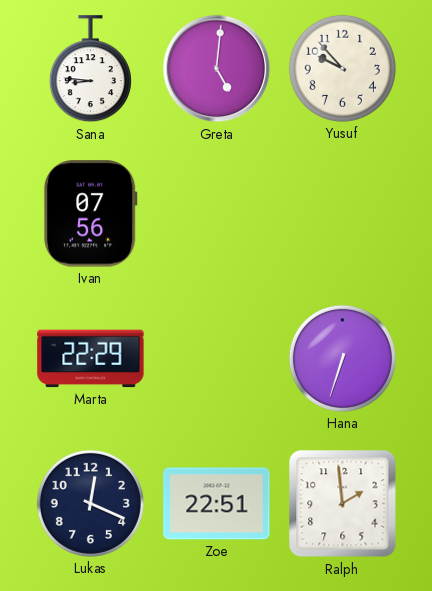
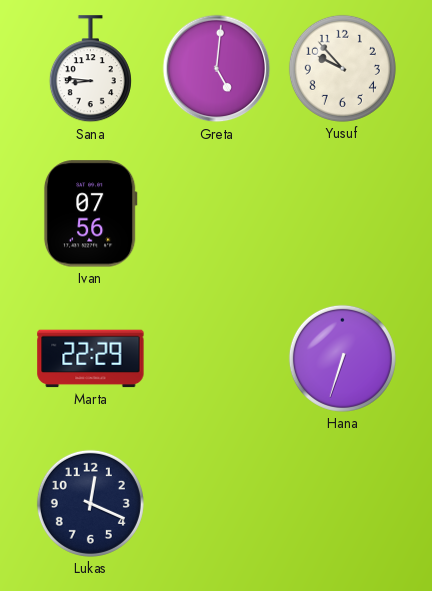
Zoe: 22:51 -> none (217, 504)
Ralph: 1:59 -> none (343, 504)
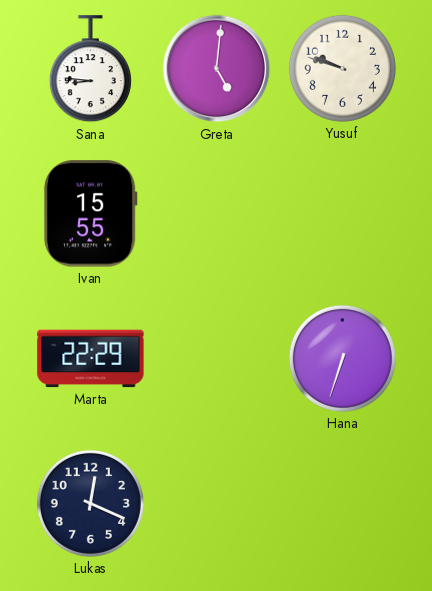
Yusuf: 9:53 -> 9:48 (342, 68)
Ivan: 07:56 -> 15:55 (90, 214)
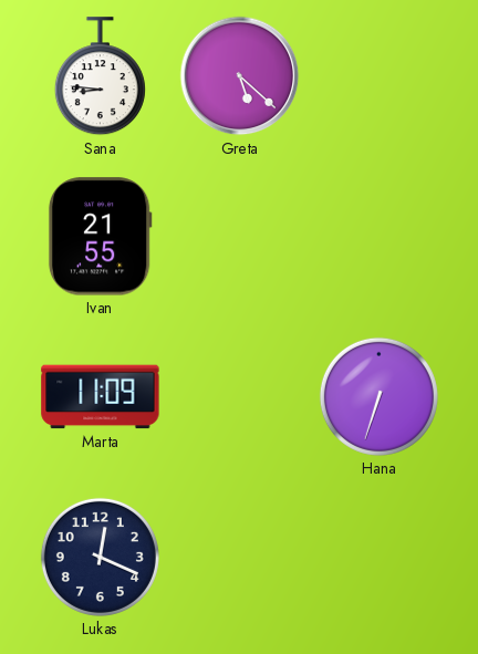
Greta: 5:01 -> 5:22 (240, 76)
Yusuf: 9:48 -> none (342, 68)
Ivan: 15:55 -> 21:55 (100, 237)
Marta: 22:29 -> 11:09 (101, 397)
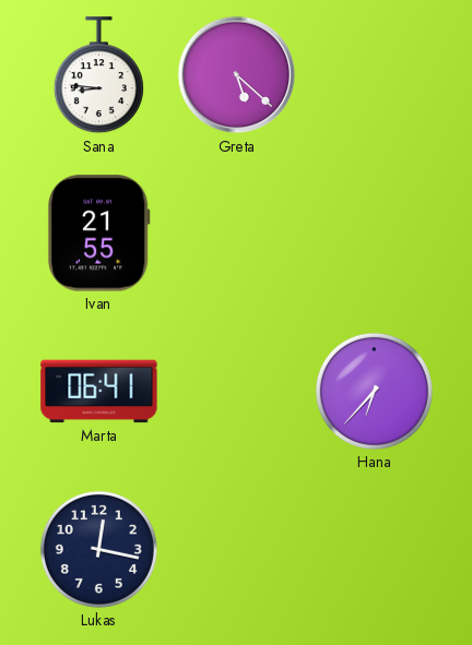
Marta: 11:09 -> 06:41 (99, 392)
Hana: 6:33 -> 6:37 (374, 391)
Lukas: 12:19 -> 12:17 (98, 549)
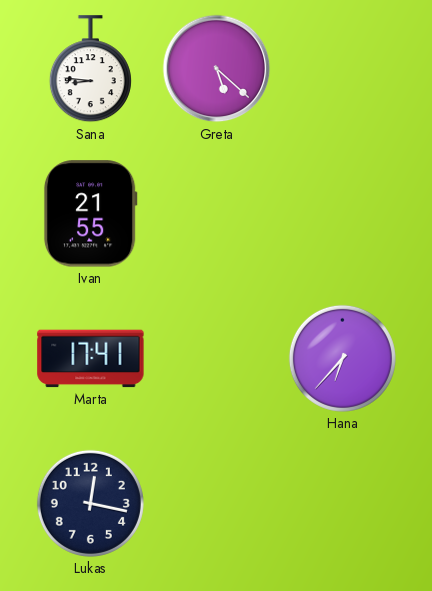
Marta: 06:41 -> 17:41 (91, 359)
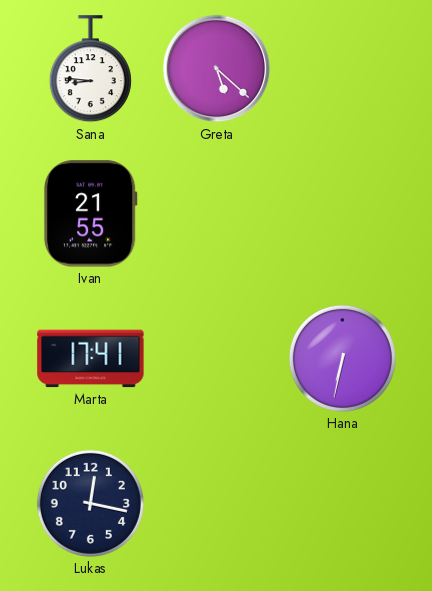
Hana: 6:37 -> 6:32 (342, 358)
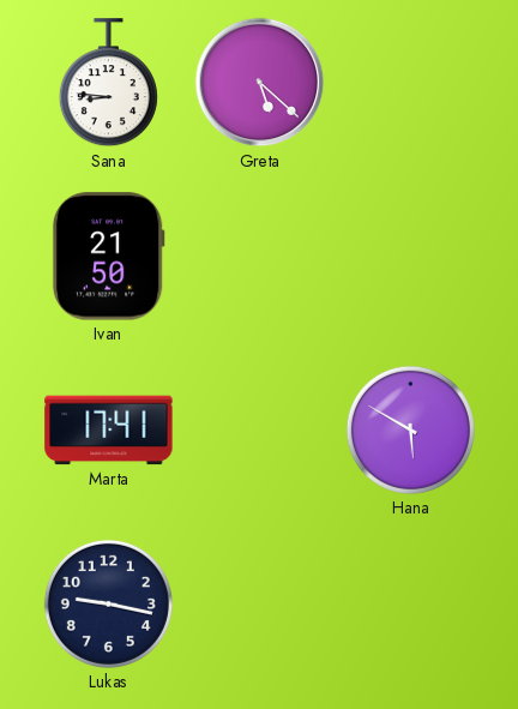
Ivan: 21:55 -> 21:50 (108, 257)
Hana: 6:32 -> 5:50 (410, 429)
Lukas: 12:17 -> 9:17 (108, 603)
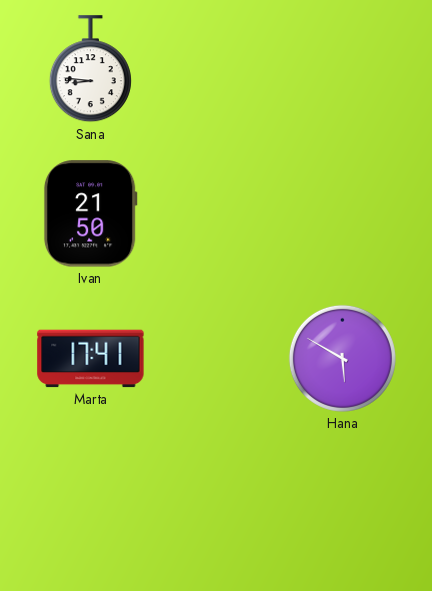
Greta: 5:22 -> none (260, 83)
Lukas: 9:17 -> none (108, 603)
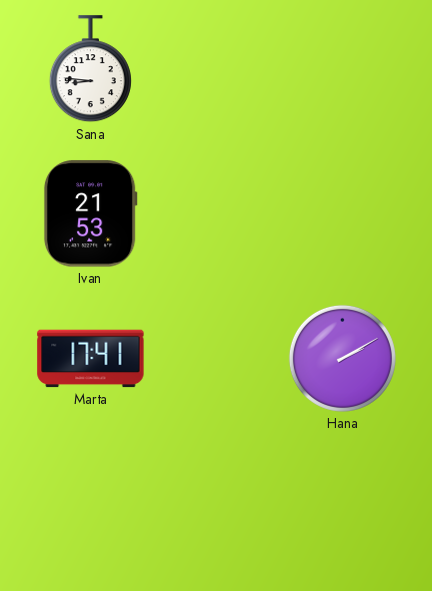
Ivan: 21:50 -> 21:53 (90, 214)
Hana: 5:50 -> 2:10 (342, 358)
